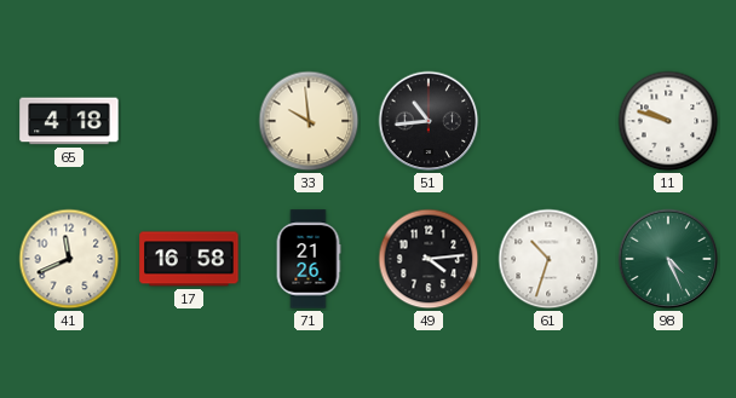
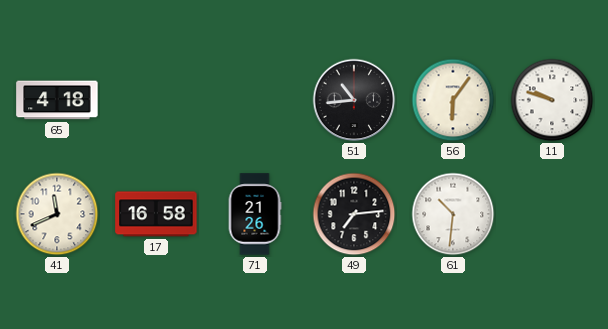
33: 9:59 -> none (309, 121)
56: none -> 6:06 (453, 100)
49: 4:14 -> 7:14 (354, 214)
61: 10:33 -> 10:31 (453, 214)
98: 4:26 -> none (668, 259)
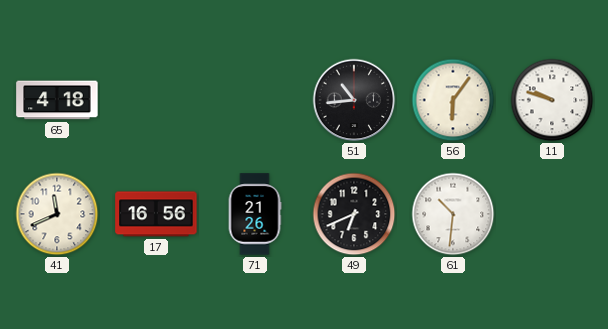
17: 16:58 -> 16:56 (156, 214)
49: 7:14 -> 6:41 (354, 214)
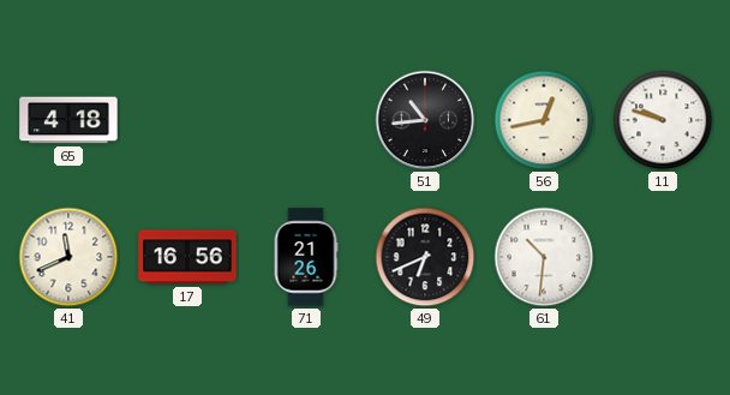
56: 6:06 -> 12:43 (544, 120)
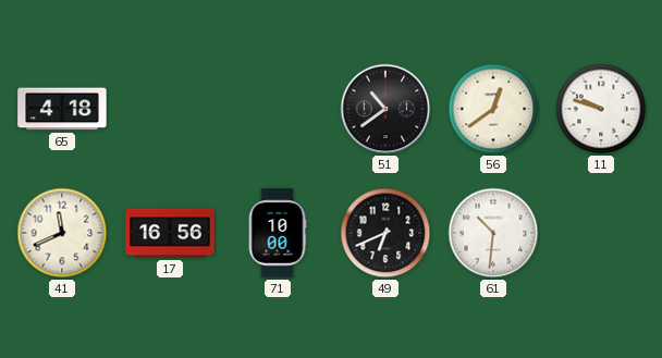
51: 10:44 -> 10:39 (385, 109)
56: 12:43 -> 12:39 (493, 109)
71: 21:26 -> 10:00 (278, 233)
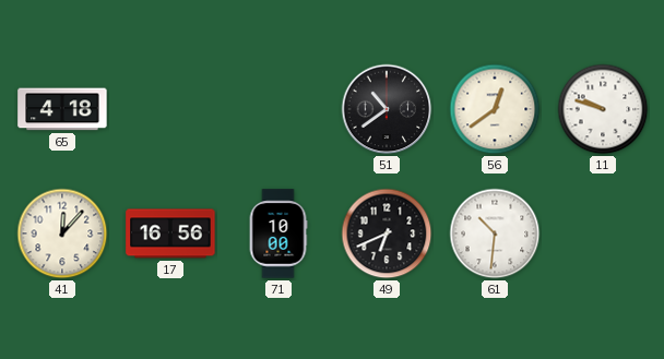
41: 11:41 -> 12:07 (62, 234)
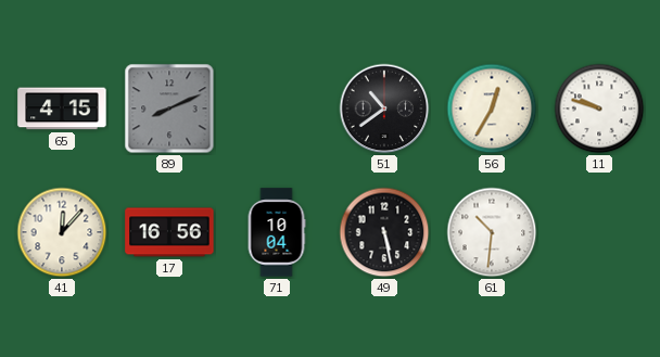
65: 4:18 -> 4:15 (62, 109)
89: none -> 8:11 (169, 109)
56: 12:39 -> 12:35 (492, 109)
71: 10:00 -> 10:04 (277, 232)
49: 6:41 -> 5:28 (384, 232)
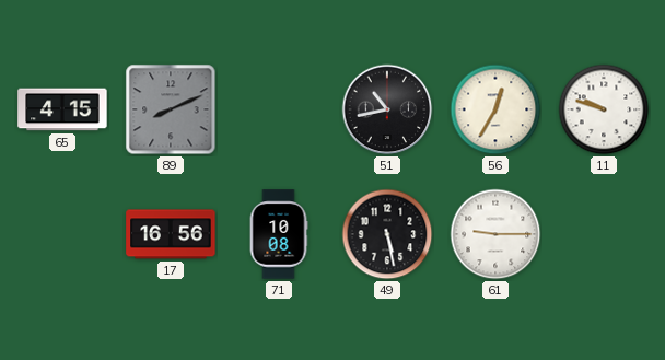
51: 10:39 -> 10:43 (387, 109)
41: 12:07 -> none (62, 232)
71: 10:04 -> 10:08 (279, 234)
61: 10:31 -> 9:15 (495, 234)
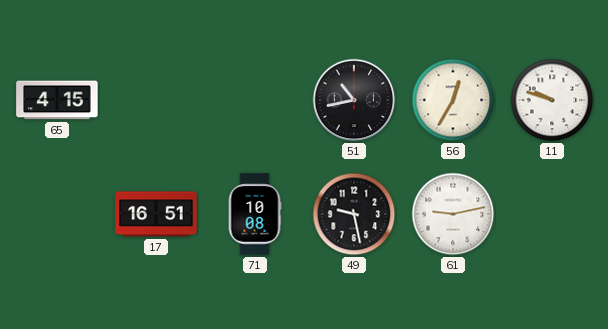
89: 8:11 -> none (171, 109)
17: 16:56 -> 16:51 (156, 214)
49: 5:28 -> 9:28 (354, 214)
61: 9:15 -> 9:13 (453, 214)
